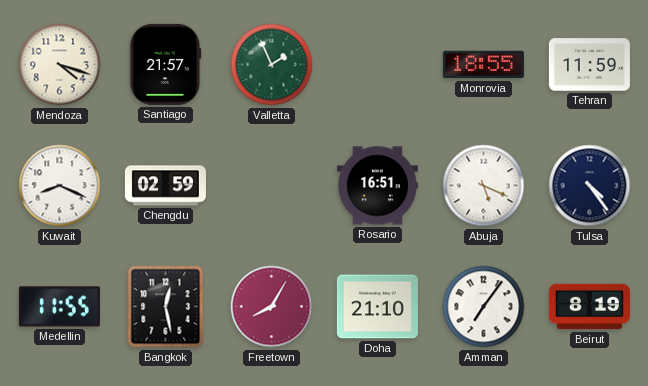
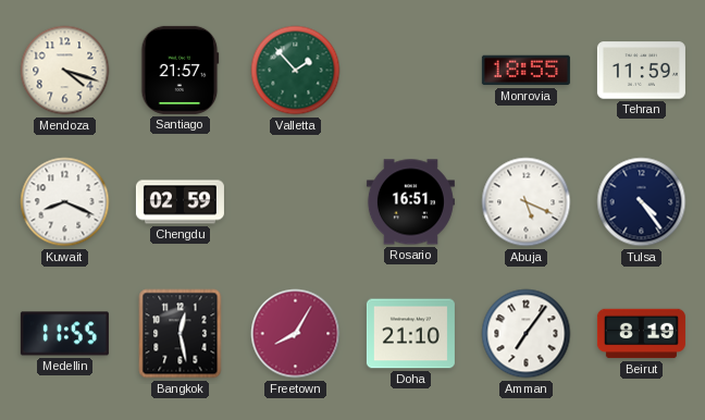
Valletta: 1:56 -> 1:53 (296, 71)
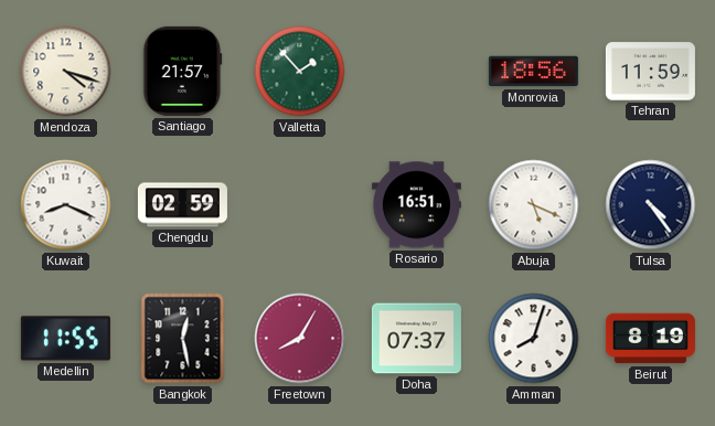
Monrovia: 18:55 -> 18:56 (533, 72)
Doha: 21:10 -> 07:37 (416, 339)
Amman: 7:06 -> 8:03 (534, 339)
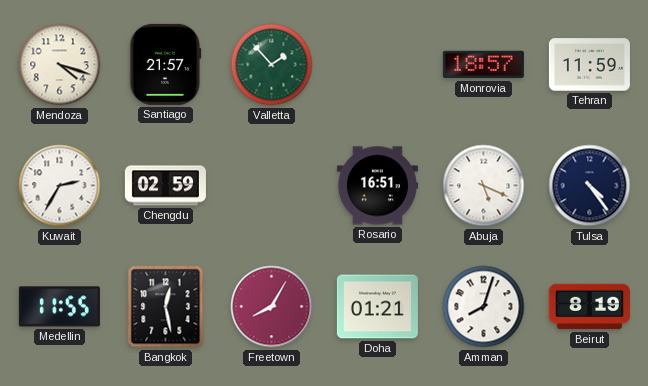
Monrovia: 18:56 -> 18:57 (483, 65)
Kuwait: 8:19 -> 2:35 (60, 186)
Doha: 07:37 -> 01:21 (377, 307)
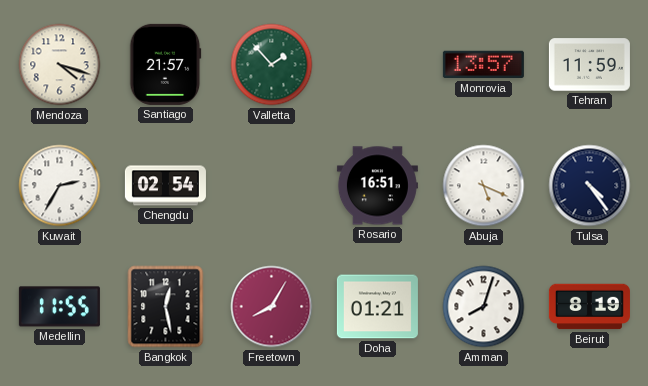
Monrovia: 18:57 -> 13:57 (483, 65)
Chengdu: 02:59 -> 02:54 (165, 186)
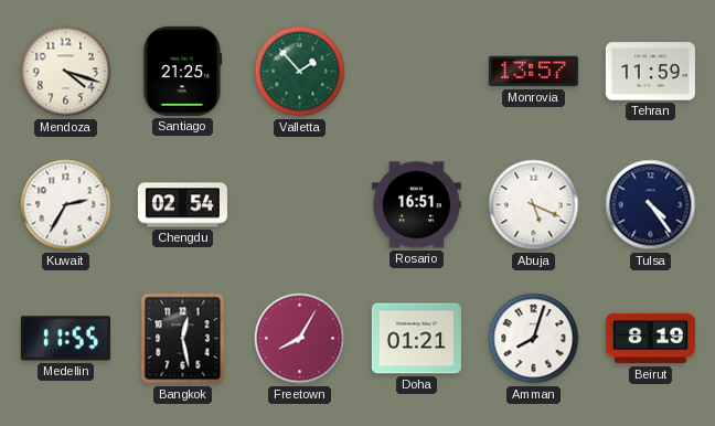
Santiago: 21:57 -> 21:25 (183, 71)
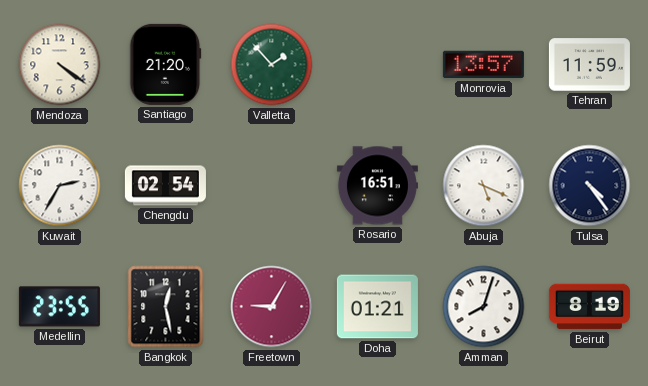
Mendoza: 4:18 -> 4:21 (60, 65)
Santiago: 21:25 -> 21:20 (166, 64)
Medellin: 11:55 -> 23:55 (59, 307)
Freetown: 8:05 -> 9:05 (272, 307)
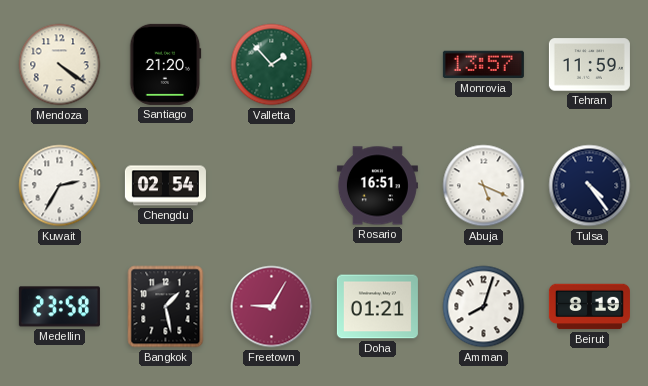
Medellin: 23:55 -> 23:58 (59, 307)
Bangkok: 12:28 -> 1:28 (166, 307)
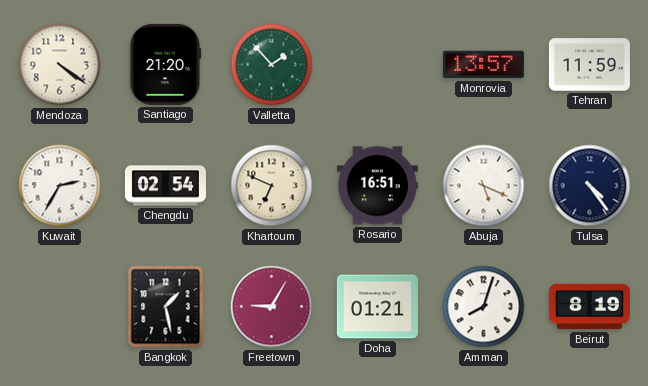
Khartoum: none -> 6:49 (272, 186)
Medellin: 23:58 -> none (59, 307)
